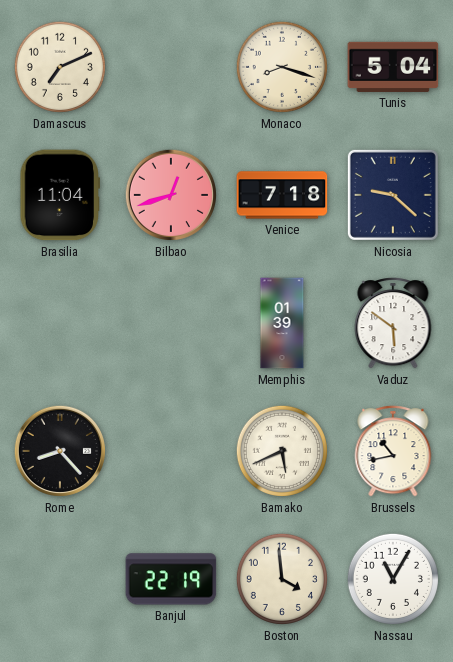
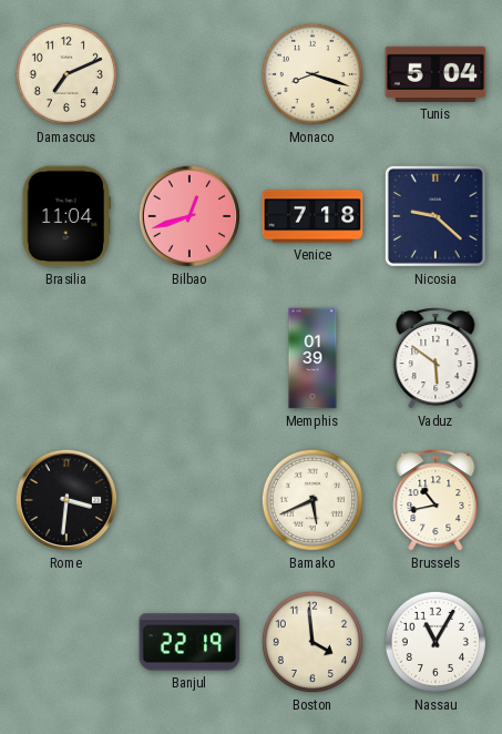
Rome: 8:23 -> 3:31 (66, 500)
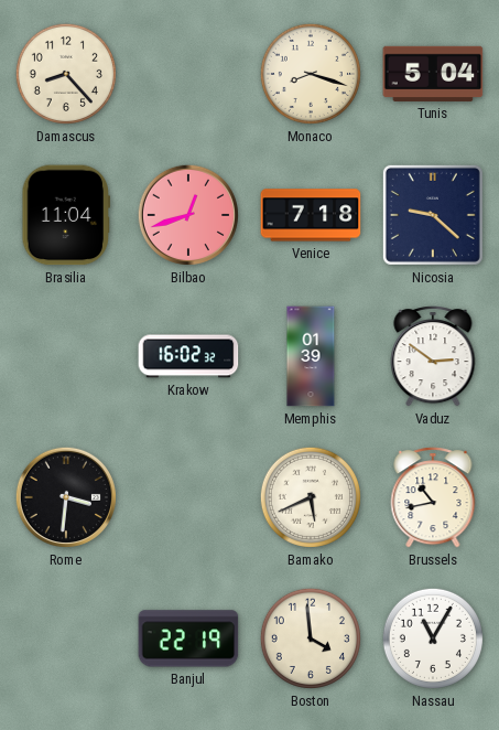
Damascus: 7:11 -> 8:23 (66, 74)
Krakow: none -> 16:02 (188, 356)
Vaduz: 5:51 -> 2:51 (433, 356)
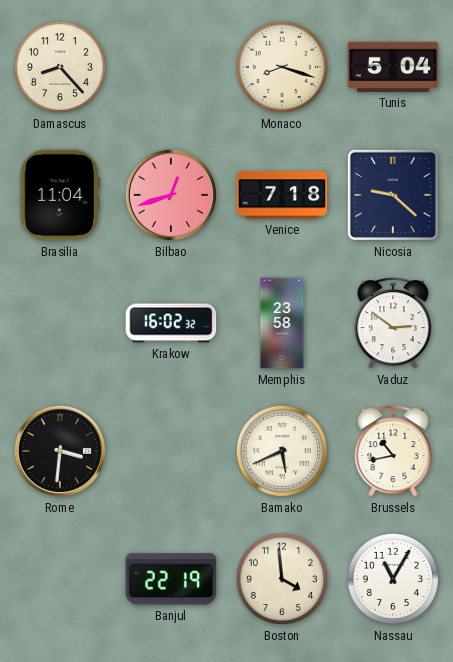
Memphis: 01:39 -> 23:58 (282, 323)
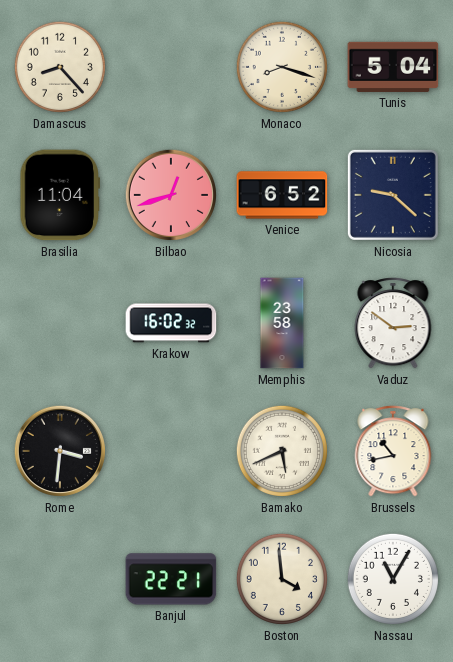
Venice: 7:18 -> 6:52 (282, 195)
Banjul: 22:19 -> 22:21 (171, 579)
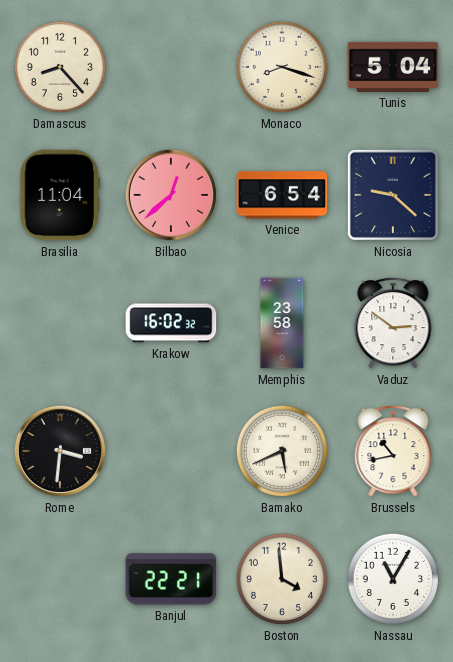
Bilbao: 12:42 -> 12:38 (171, 195)
Venice: 6:52 -> 6:54 (282, 195)
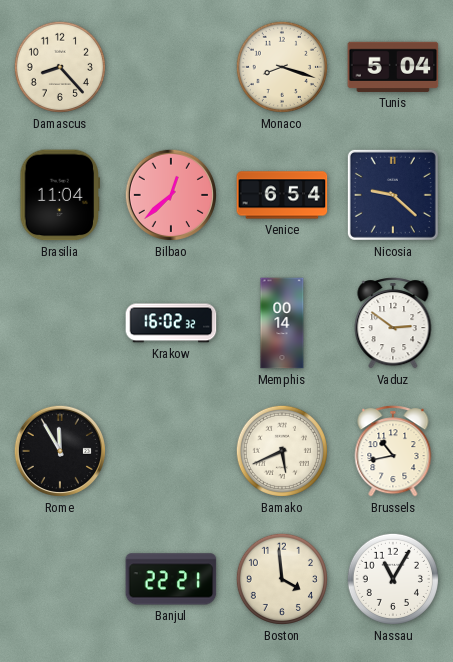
Memphis: 23:58 -> 00:14 (282, 323)
Rome: 3:31 -> 11:55 (60, 451)
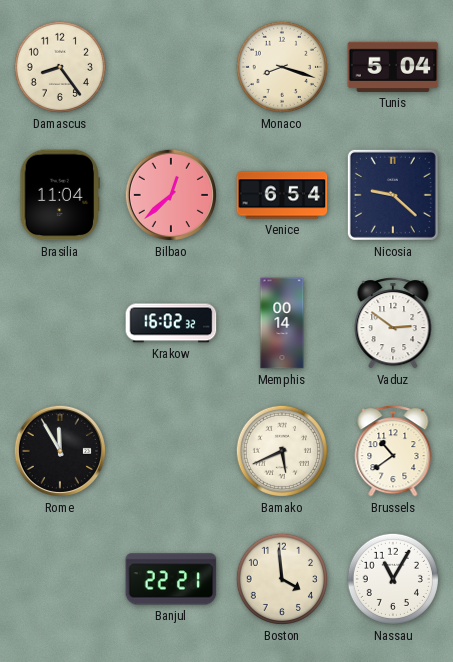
Damascus: 8:23 -> 8:24 (60, 67)
Brussels: 10:43 -> 10:39 (393, 451)
